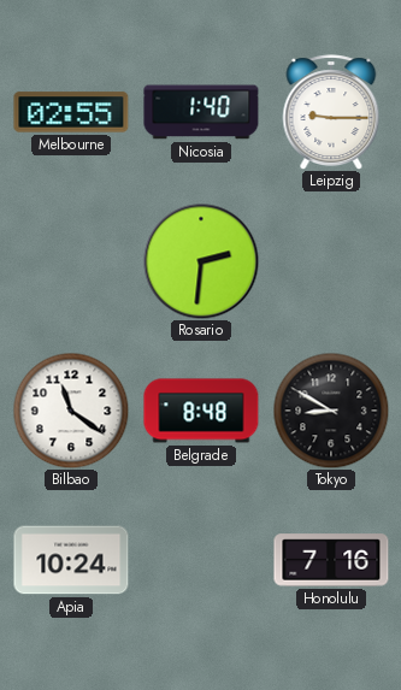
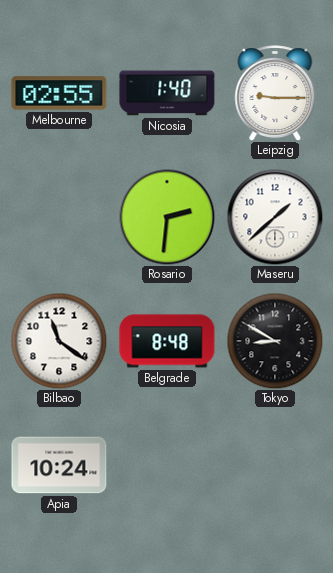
Maseru: none -> 1:38 (275, 217)
Honolulu: 7:16 -> none (331, 560)
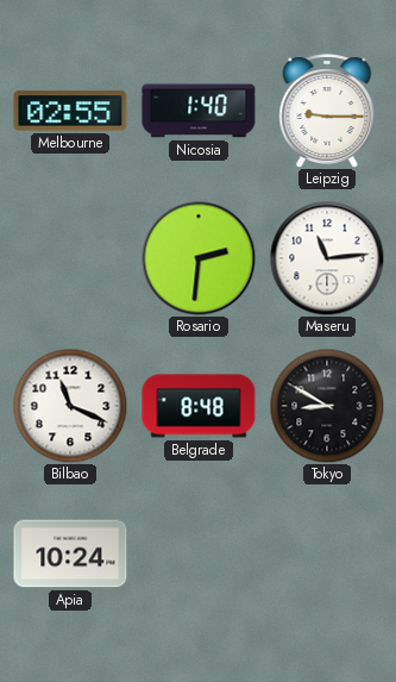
Maseru: 1:38 -> 11:14 (327, 258)
Bilbao: 11:21 -> 11:19 (70, 406)
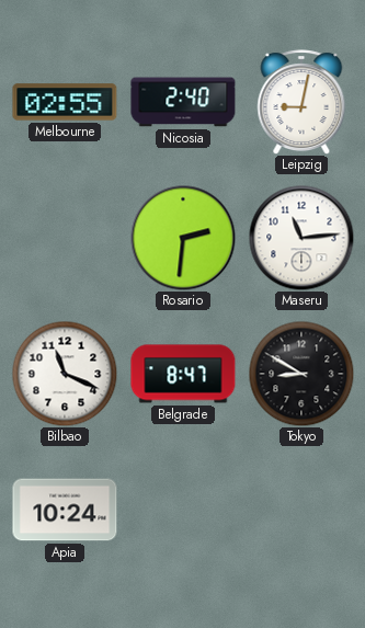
Nicosia: 1:40 -> 2:40 (183, 102)
Leipzig: 9:15 -> 9:02 (301, 102)
Belgrade: 8:48 -> 8:47 (183, 374)
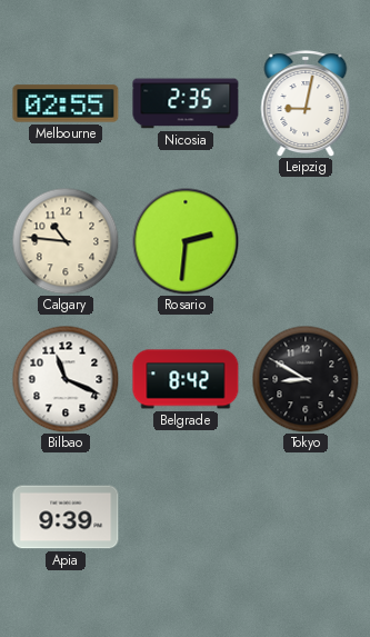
Nicosia: 2:40 -> 2:35 (186, 103)
Calgary: none -> 10:46 (66, 241)
Maseru: 11:14 -> none (301, 238)
Belgrade: 8:47 -> 8:42 (186, 379)
Apia: 10:24 -> 9:39 (66, 517)
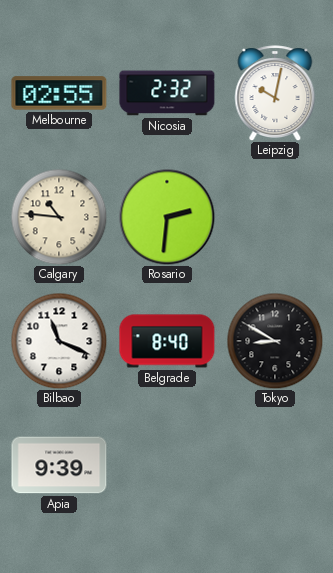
Nicosia: 2:35 -> 2:32 (167, 93)
Leipzig: 9:02 -> 10:02 (275, 93)
Belgrade: 8:42 -> 8:40 (167, 341)
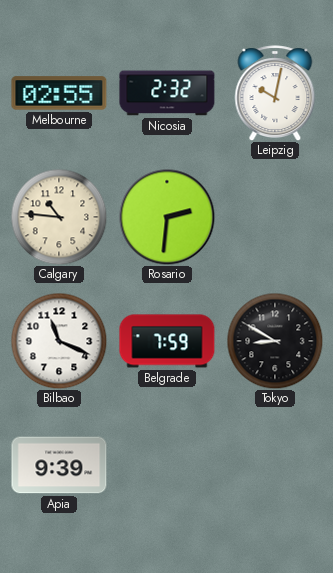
Belgrade: 8:40 -> 7:59 (167, 341)
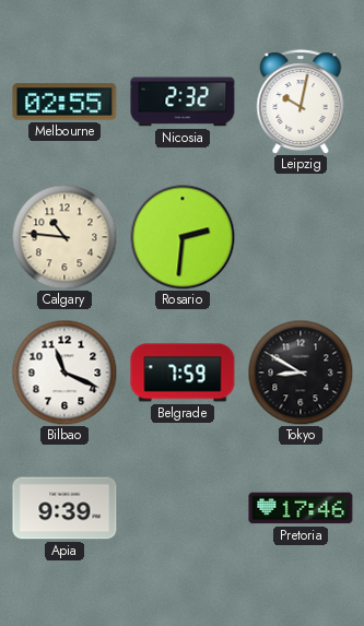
Pretoria: none -> 17:46 (301, 508)
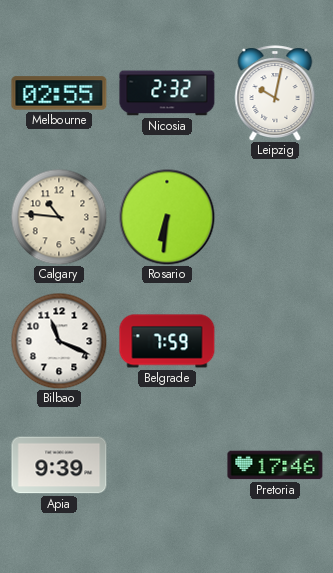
Rosario: 2:31 -> 6:31 (167, 217)
Tokyo: 8:50 -> none (301, 373)
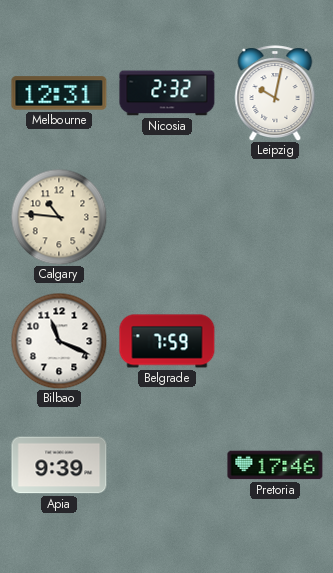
Melbourne: 02:55 -> 12:31 (59, 93)
Rosario: 6:31 -> none (167, 217)
